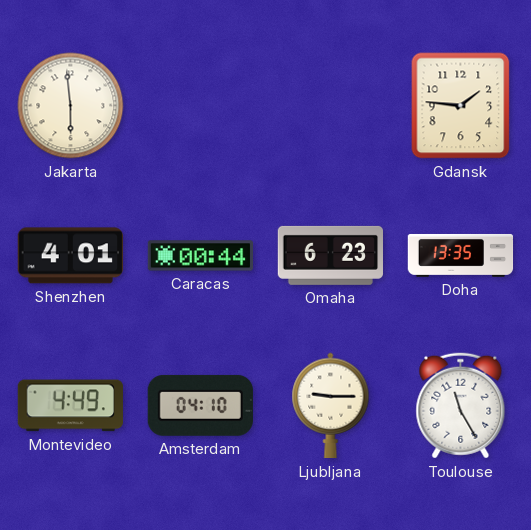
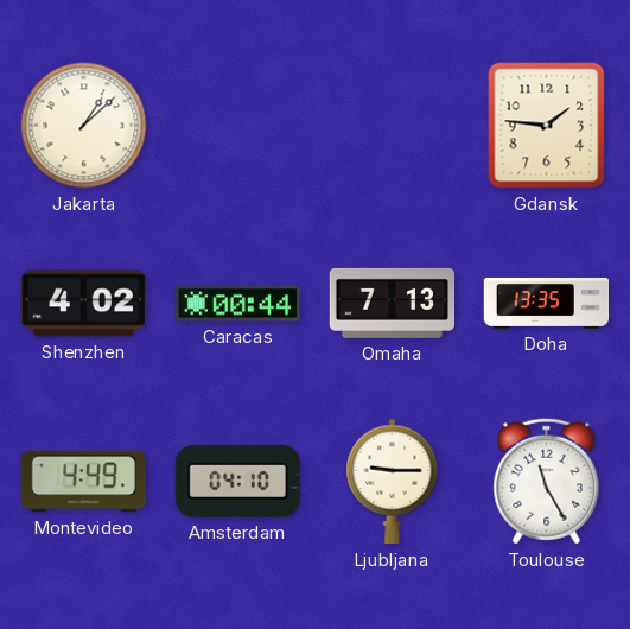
Jakarta: 5:59 -> 1:08 (84, 126)
Shenzhen: 4:01 -> 4:02 (83, 304)
Omaha: 6:23 -> 7:13 (392, 303)
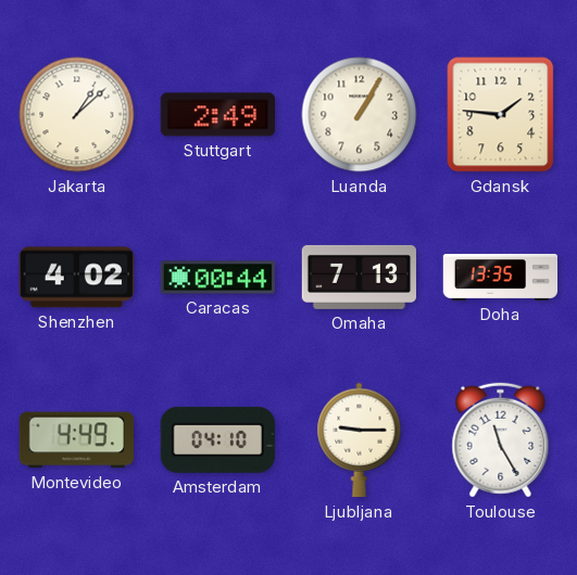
Stuttgart: none -> 2:49 (217, 115)
Luanda: none -> 1:05 (360, 115)
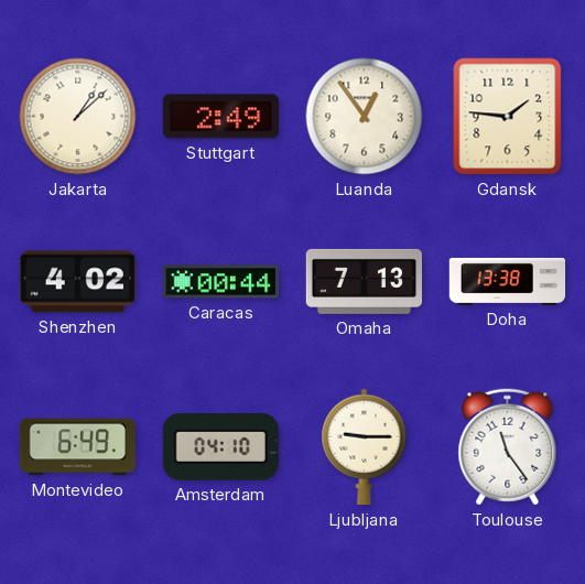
Luanda: 1:05 -> 12:54 (365, 117)
Doha: 13:35 -> 13:38 (508, 281)
Montevideo: 4:49 -> 6:49 (77, 447)
Toulouse: 11:25 -> 11:24 (508, 447)
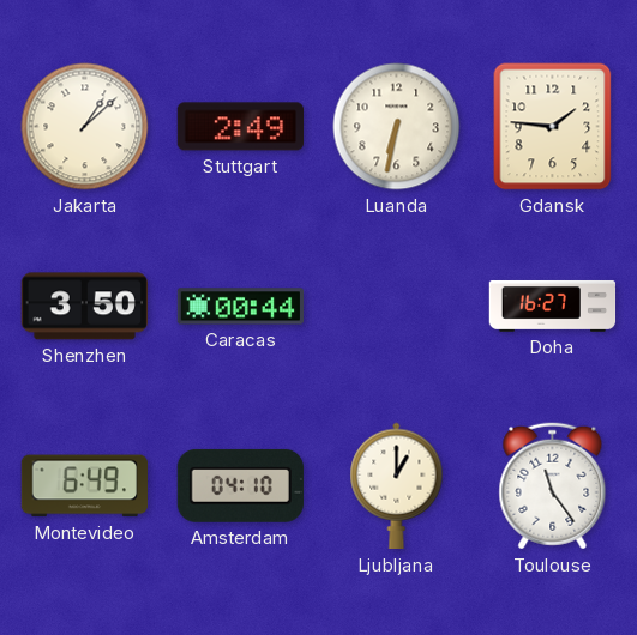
Luanda: 12:54 -> 6:32 (397, 127)
Shenzhen: 4:02 -> 3:50 (84, 307)
Omaha: 7:13 -> none (364, 281)
Doha: 13:38 -> 16:27 (553, 306)
Ljubljana: 9:15 -> 1:00 (397, 486)
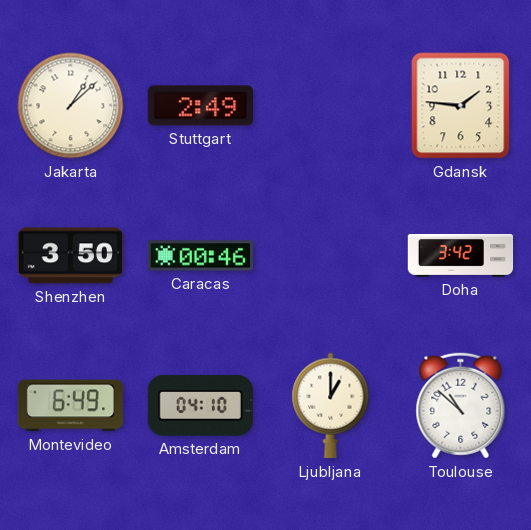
Luanda: 6:32 -> none (397, 127)
Caracas: 00:44 -> 00:46 (201, 256)
Doha: 16:27 -> 3:42 (461, 255)
Toulouse: 11:24 -> 10:52 (461, 406)
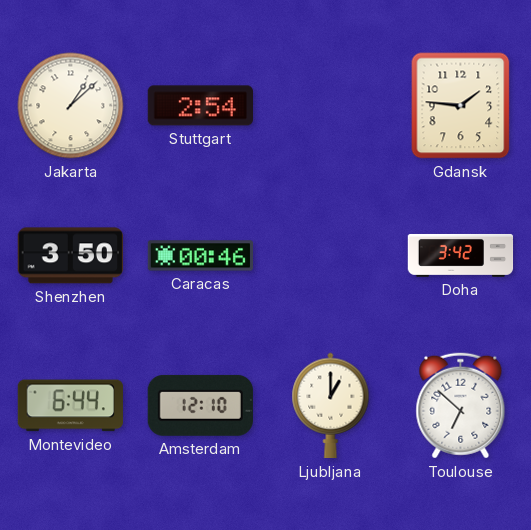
Stuttgart: 2:49 -> 2:54 (200, 106)
Montevideo: 6:49 -> 6:44 (70, 406)
Amsterdam: 04:10 -> 12:10 (200, 405)
Toulouse: 10:52 -> 6:52 (461, 406)
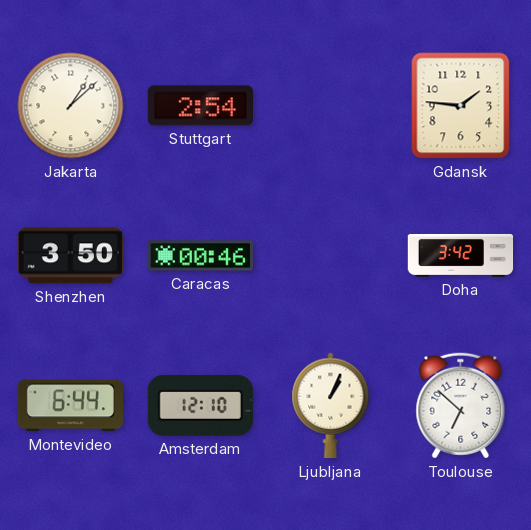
Ljubljana: 1:00 -> 1:04 (331, 406)
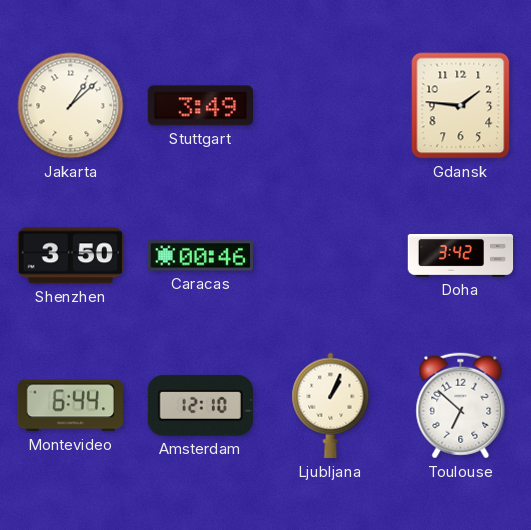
Stuttgart: 2:54 -> 3:49 (200, 106)
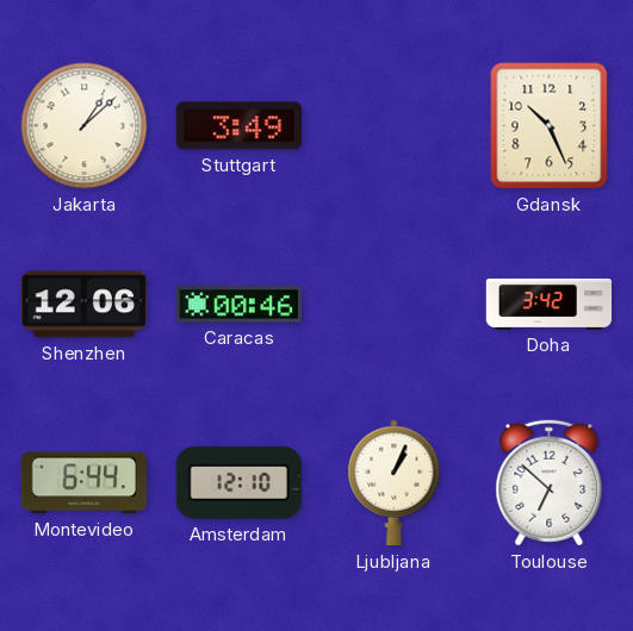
Gdansk: 1:46 -> 10:26 (550, 126)
Shenzhen: 3:50 -> 12:06 (83, 305)
